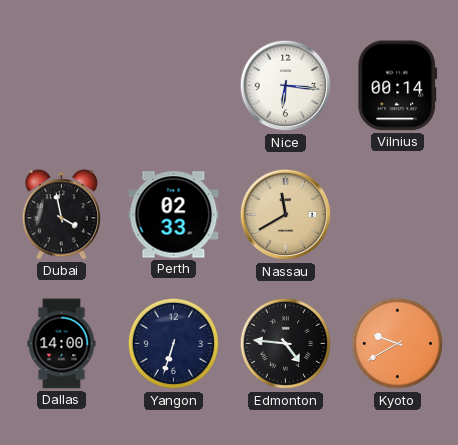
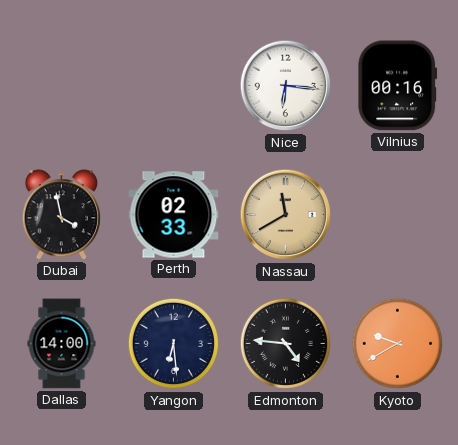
Vilnius: 00:14 -> 00:16 (398, 86)
Yangon: 6:33 -> 6:29 (174, 344)
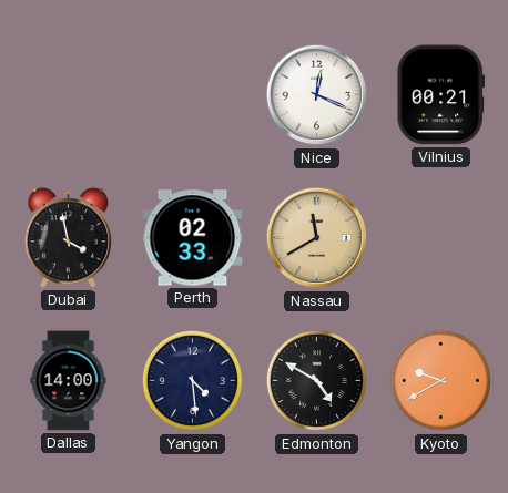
Nice: 6:16 -> 12:19 (317, 95)
Vilnius: 00:16 -> 00:21 (441, 95)
Yangon: 6:29 -> 4:29 (193, 381)
Edmonton: 4:46 -> 4:50 (317, 381)
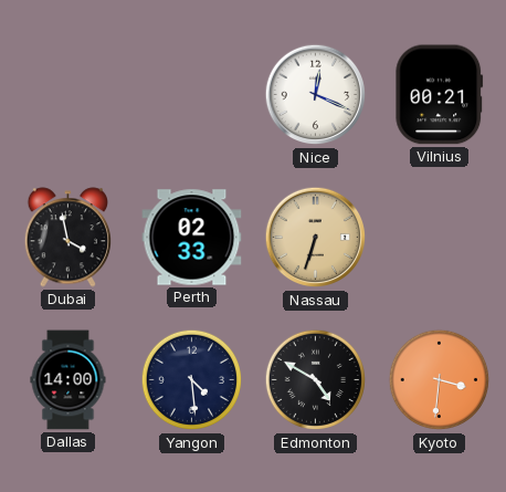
Nassau: 11:40 -> 6:33 (316, 238)
Kyoto: 9:40 -> 3:31 (440, 380)
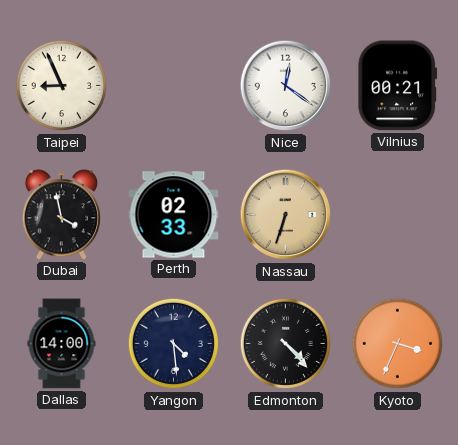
Taipei: none -> 8:56 (62, 86)
Nice: 12:19 -> 12:21 (286, 86)
Edmonton: 4:50 -> 4:23 (286, 344)
Kyoto: 3:31 -> 3:34 (398, 344)
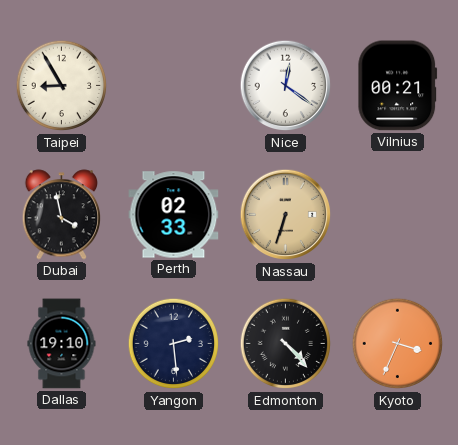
Taipei: 8:56 -> 8:55 (62, 86)
Dallas: 14:00 -> 19:10 (62, 344)
Yangon: 4:29 -> 2:29 (174, 344)
